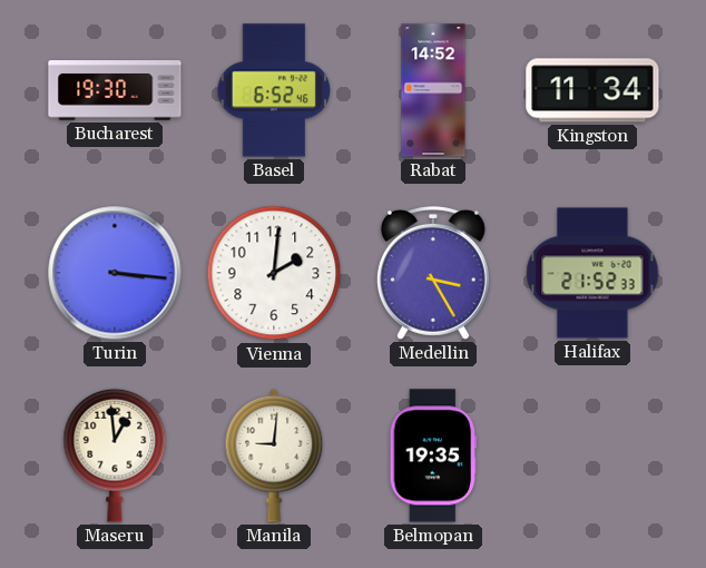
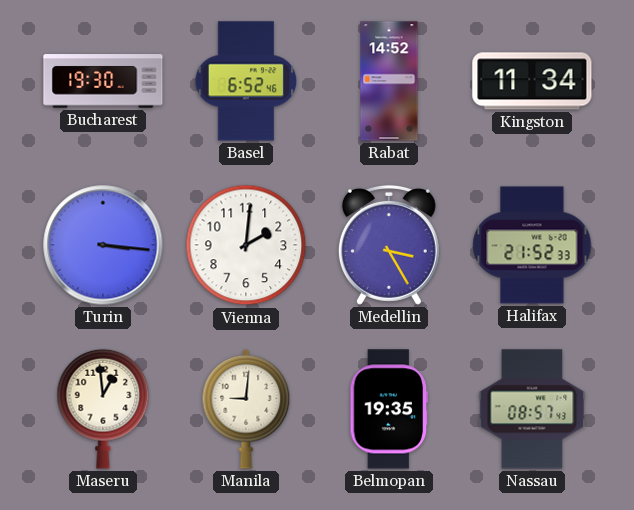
Nassau: none -> 08:57 (532, 409)
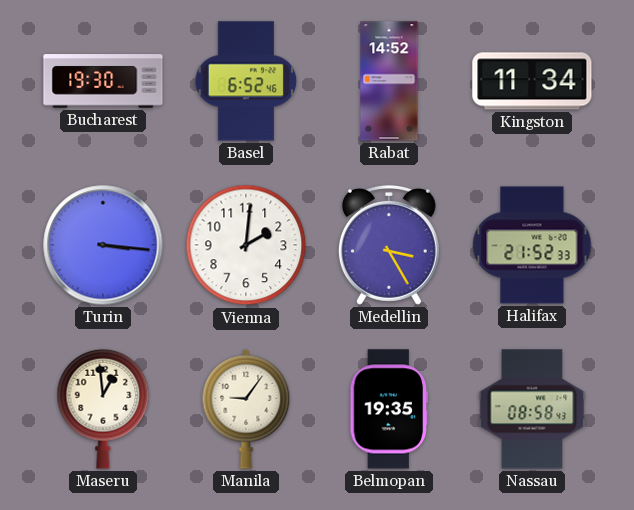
Manila: 9:01 -> 9:06 (246, 409)
Nassau: 08:57 -> 08:58 (532, 409)
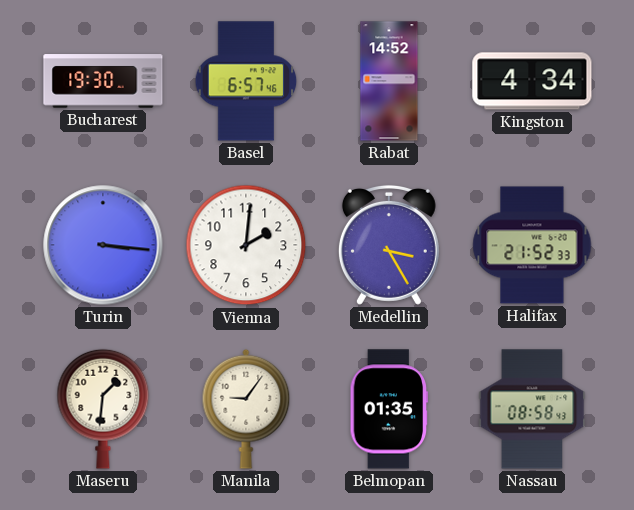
Basel: 6:52 -> 6:57 (246, 81)
Kingston: 11:34 -> 4:34 (532, 81)
Maseru: 12:59 -> 1:31 (103, 409)
Belmopan: 19:35 -> 01:35 (389, 409)
